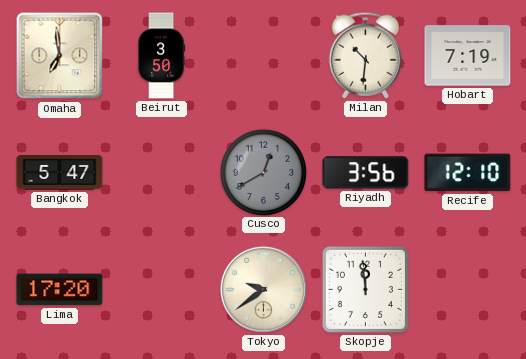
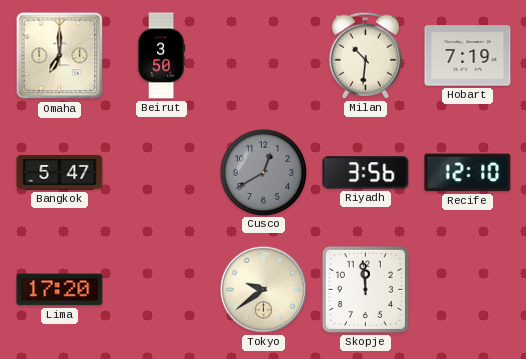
Omaha: 6:59 -> 7:00 (60, 56)
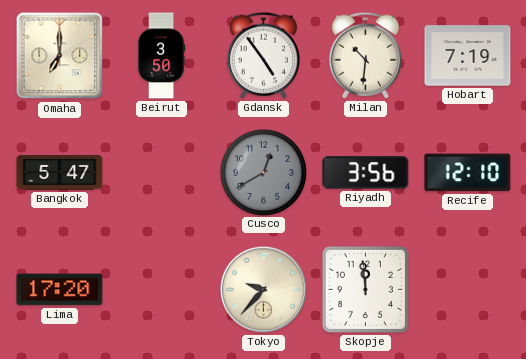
Gdansk: none -> 4:54 (263, 55)
Tokyo: 9:39 -> 9:37 (263, 289)
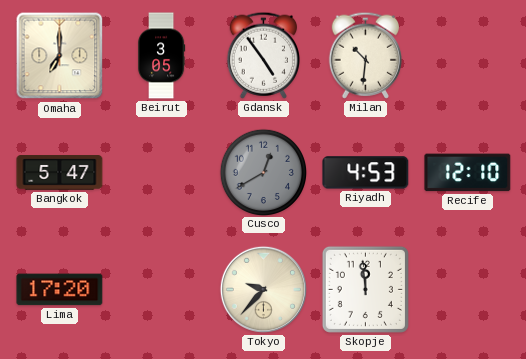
Beirut: 3:50 -> 3:05 (161, 56)
Hobart: 7:19 -> none (468, 56)
Riyadh: 3:56 -> 4:53 (366, 173)
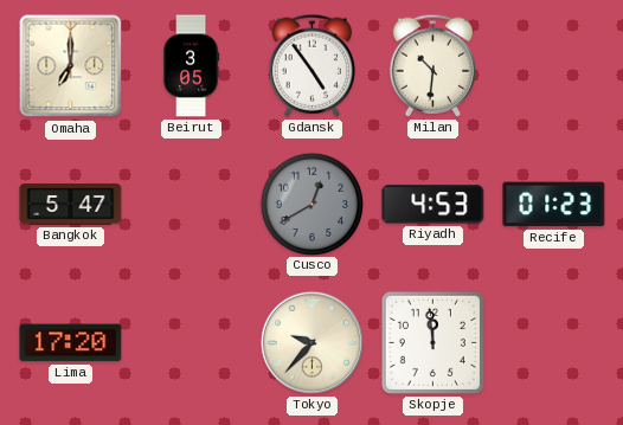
Recife: 12:10 -> 01:23 (554, 205)
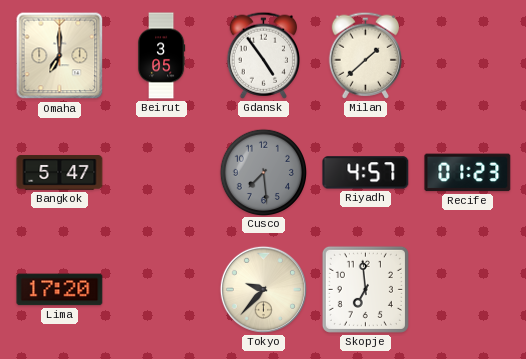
Milan: 10:31 -> 1:38 (365, 55)
Cusco: 12:40 -> 7:29 (263, 172)
Riyadh: 4:53 -> 4:57 (366, 173)
Skopje: 11:59 -> 6:59 (365, 289)
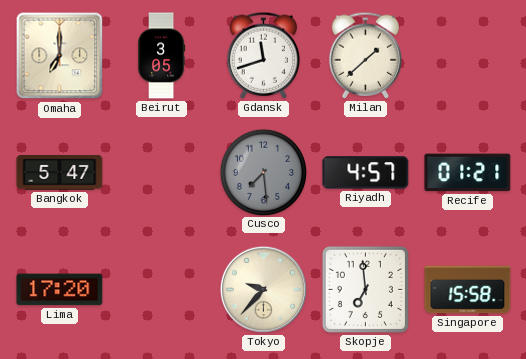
Gdansk: 4:54 -> 11:42 (263, 55)
Recife: 01:23 -> 01:21 (468, 173)
Singapore: none -> 15:58 (468, 290)
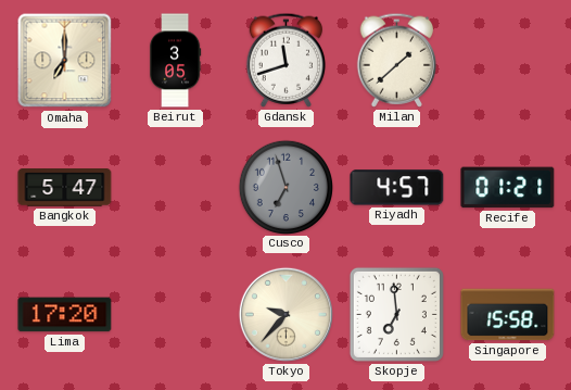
Cusco: 7:29 -> 6:57 (285, 187)
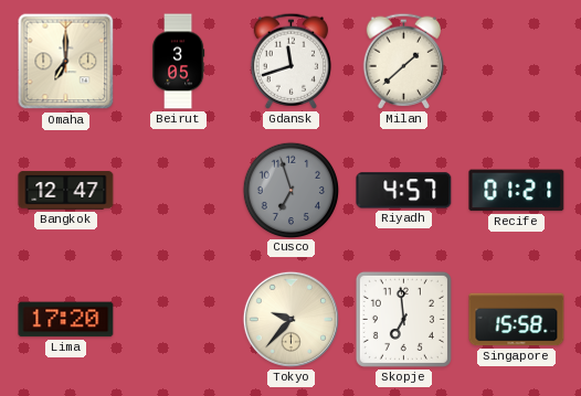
Bangkok: 5:47 -> 12:47 (66, 191)
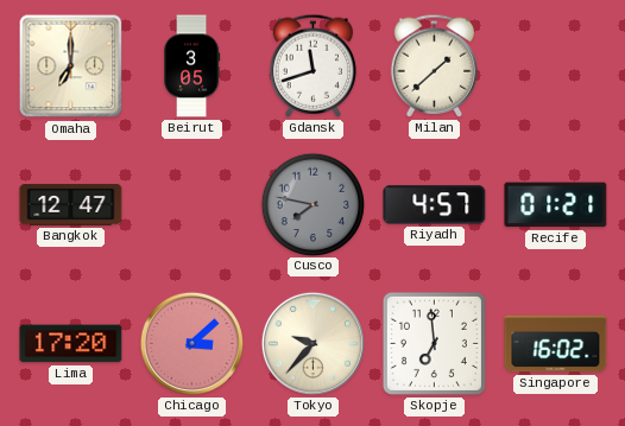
Cusco: 6:57 -> 7:47 (312, 204)
Chicago: none -> 3:08 (191, 343)
Singapore: 15:58 -> 16:02 (556, 344)
